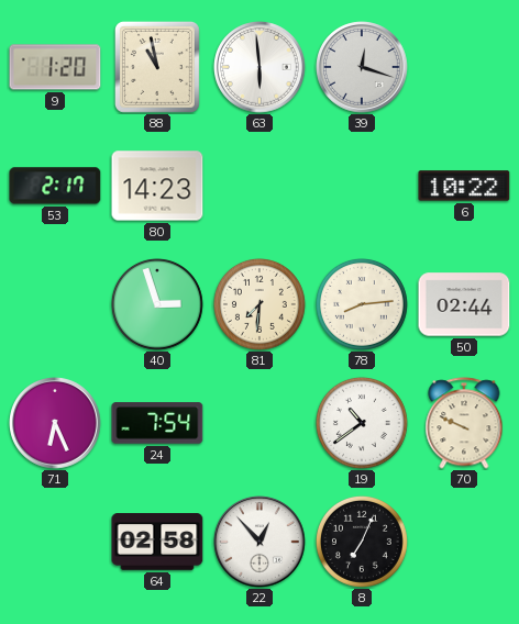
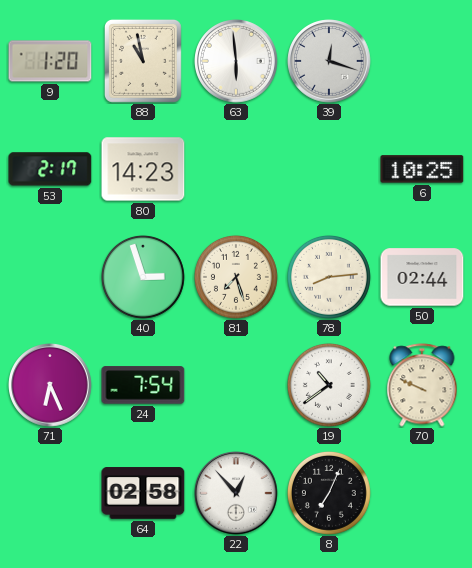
6: 10:22 -> 10:25 (422, 169)
81: 7:31 -> 7:27 (236, 277)
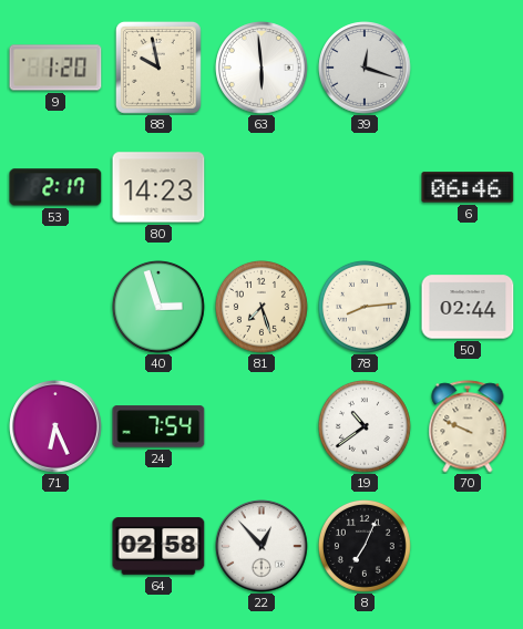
88: 10:58 -> 9:58 (158, 68)
6: 10:25 -> 06:46 (468, 187)
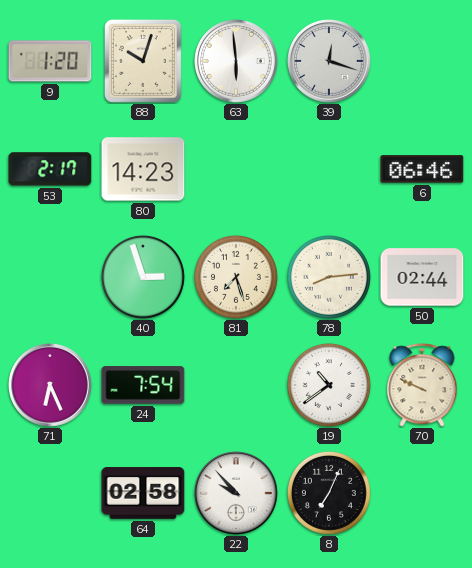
88: 9:58 -> 10:03 (143, 61)
22: 12:53 -> 9:53 (236, 493)
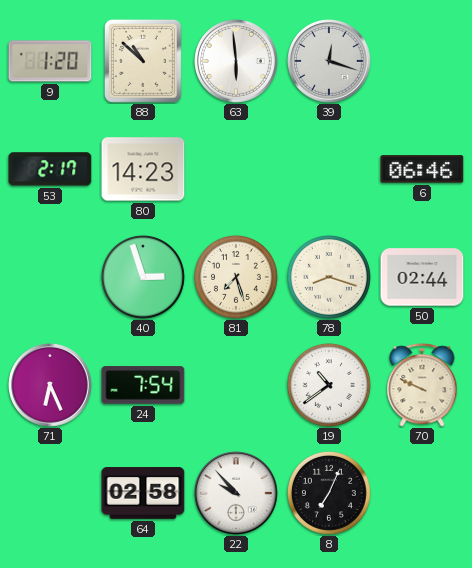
88: 10:03 -> 10:52 (143, 61)
78: 8:14 -> 8:18 (329, 277)
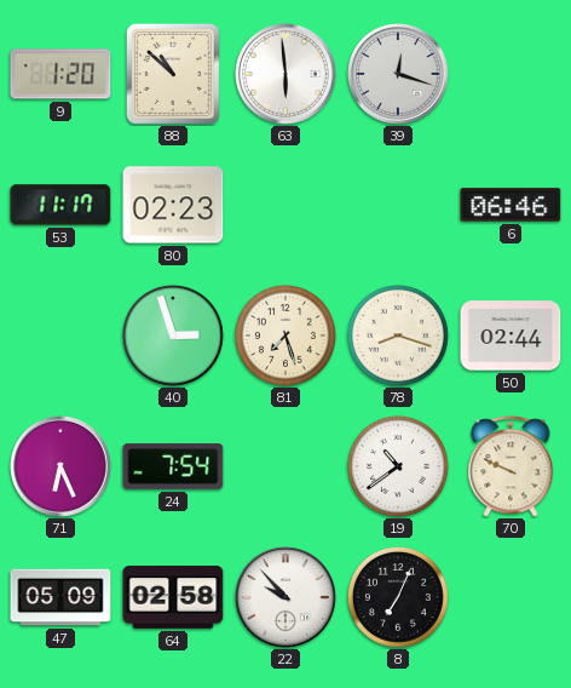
53: 2:17 -> 11:17 (60, 205)
80: 14:23 -> 02:23 (173, 205)
47: none -> 05:09 (60, 597)
